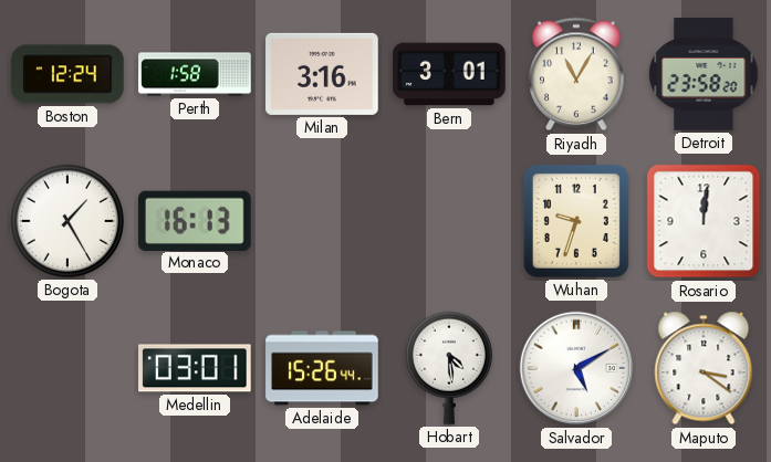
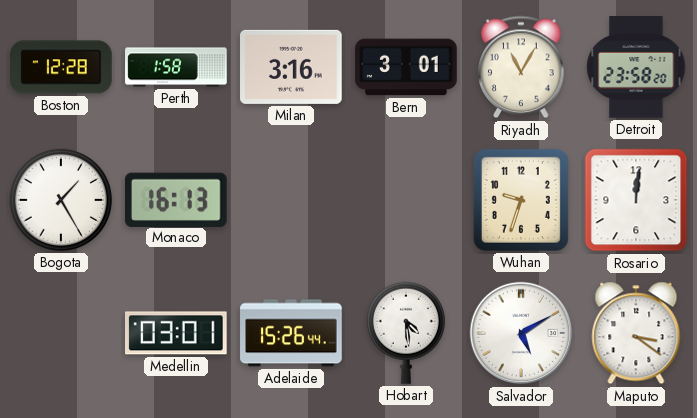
Boston: 12:24 -> 12:28 (61, 67)
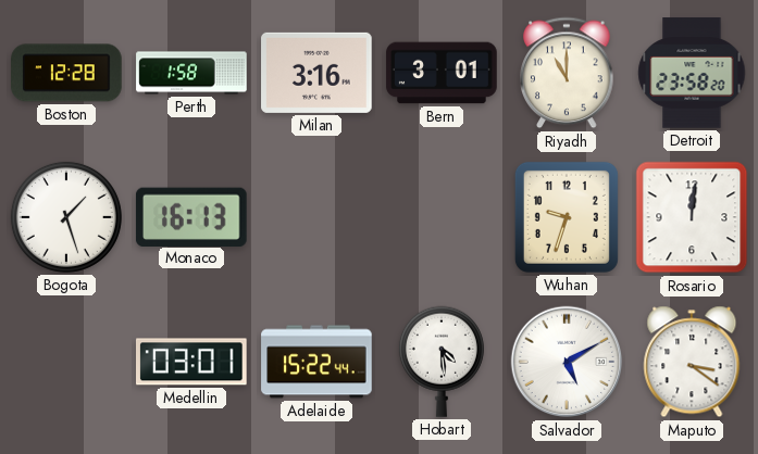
Riyadh: 11:05 -> 11:00 (567, 73)
Bogota: 1:25 -> 1:27 (66, 217)
Adelaide: 15:26 -> 15:22 (316, 362)
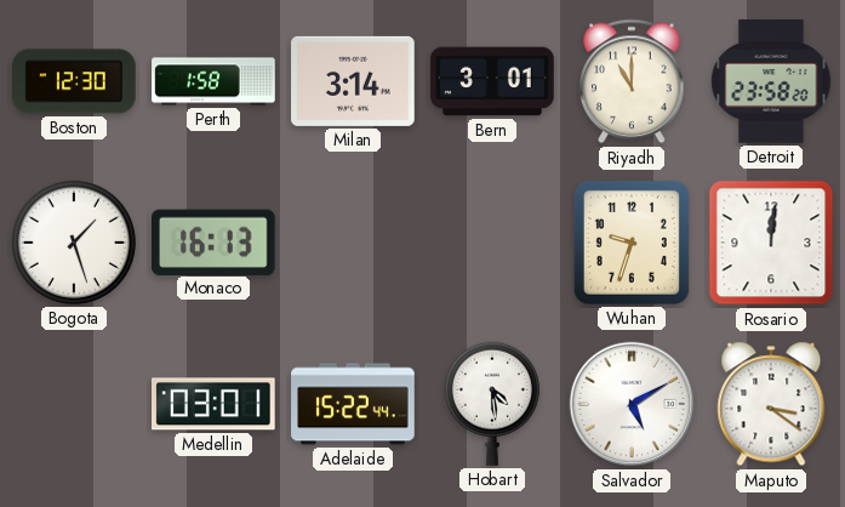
Boston: 12:28 -> 12:30 (74, 81)
Milan: 3:16 -> 3:14 (353, 81)
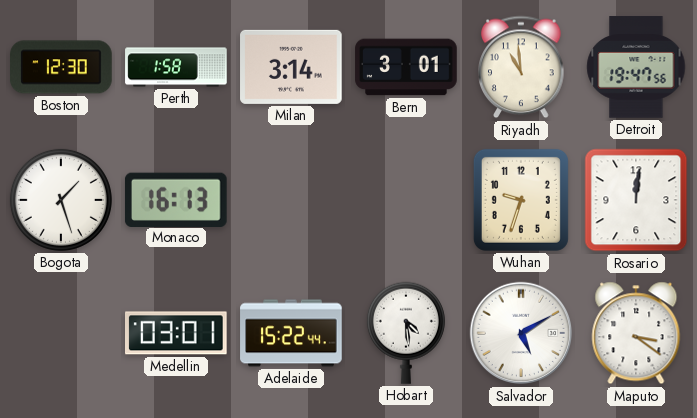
Riyadh: 11:00 -> 10:59 (521, 67)
Detroit: 23:58 -> 19:47 (636, 67)
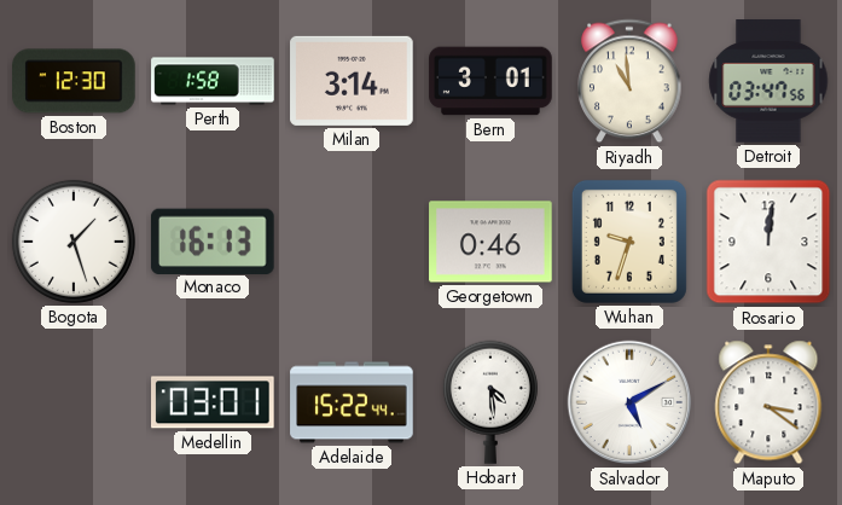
Detroit: 19:47 -> 03:47 (768, 81)
Georgetown: none -> 0:46 (490, 242)
